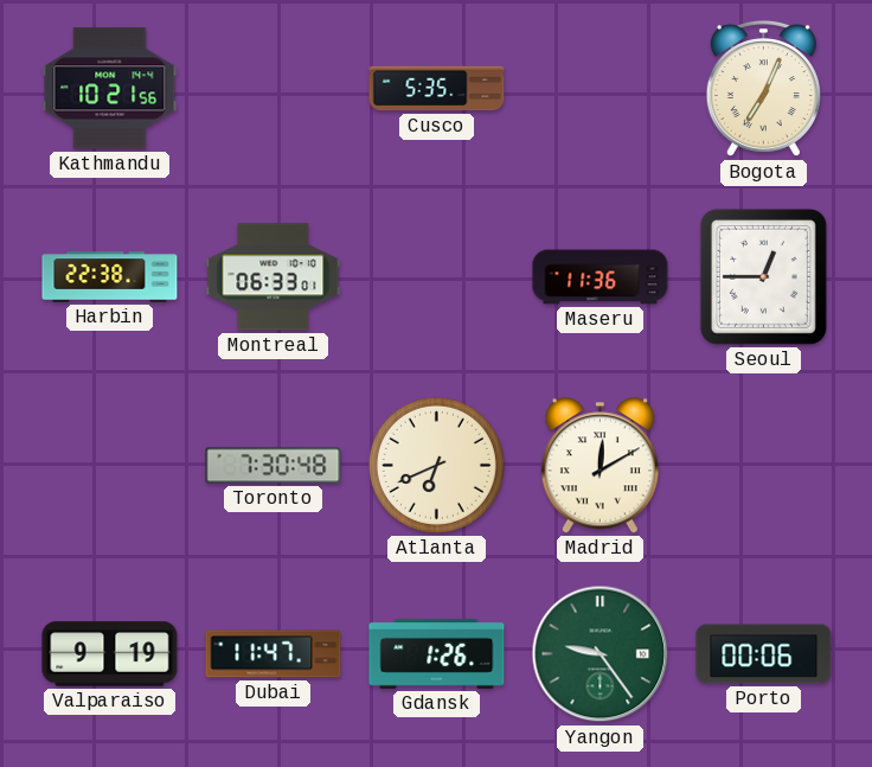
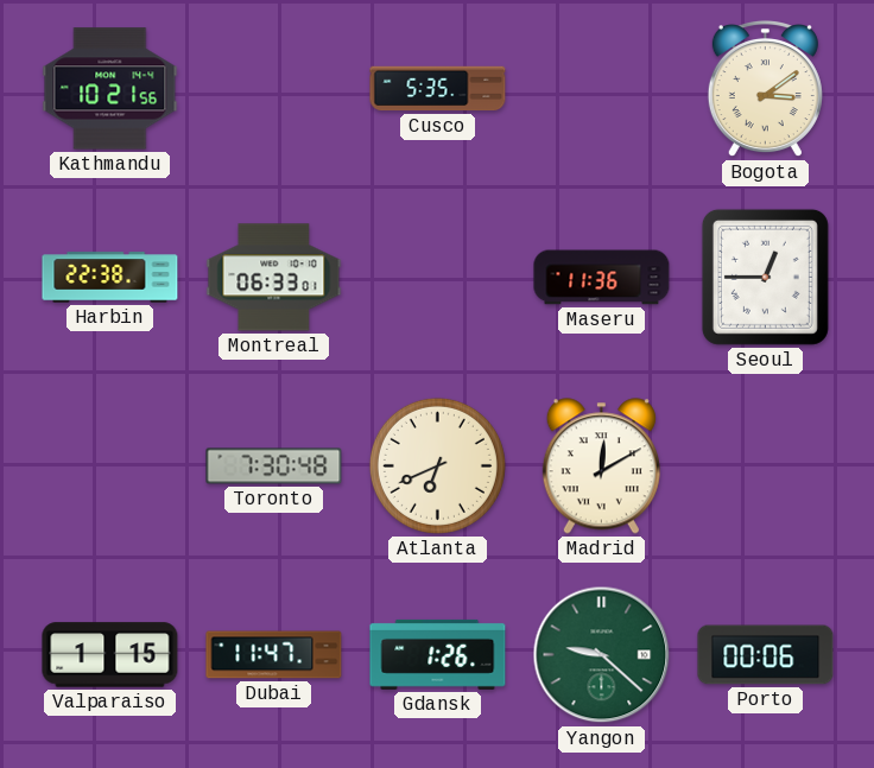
Bogota: 7:04 -> 3:09 (765, 89)
Valparaiso: 9:19 -> 1:15 (110, 655)
Yangon: 9:24 -> 9:22 (602, 655)
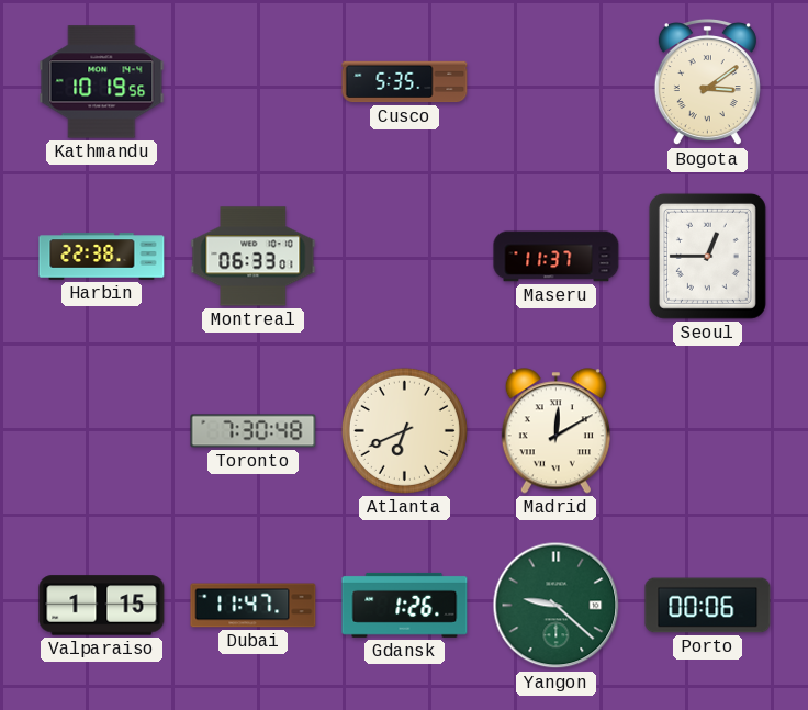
Kathmandu: 10:21 -> 10:19 (102, 82)
Maseru: 11:36 -> 11:37 (557, 257)
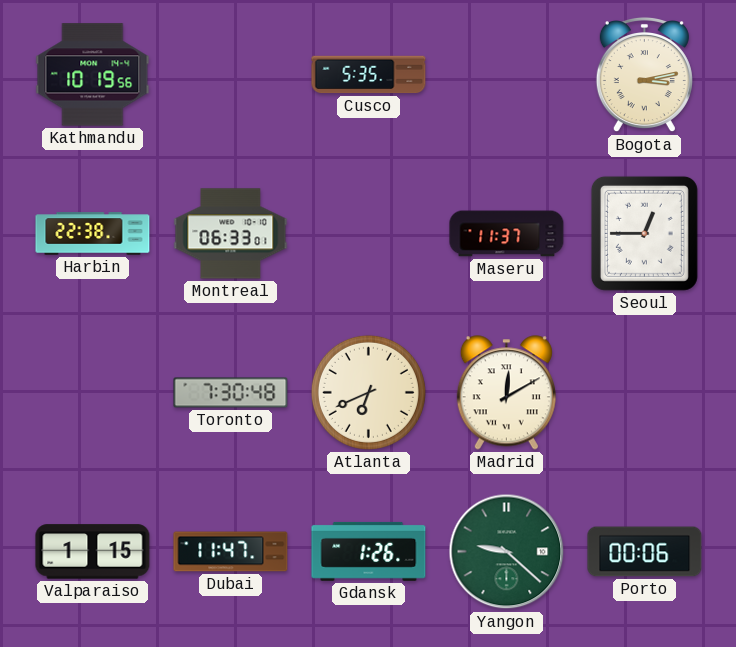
Bogota: 3:09 -> 3:13 (644, 75)
